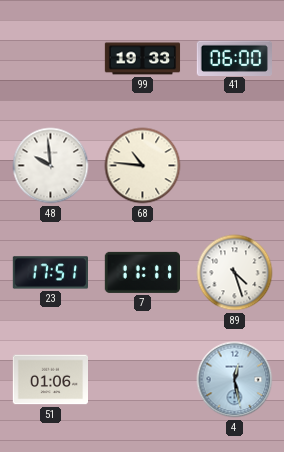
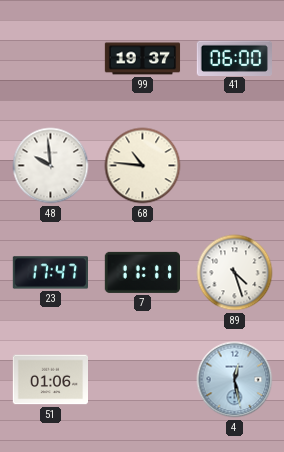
99: 19:33 -> 19:37 (143, 59)
23: 17:51 -> 17:47 (50, 273)
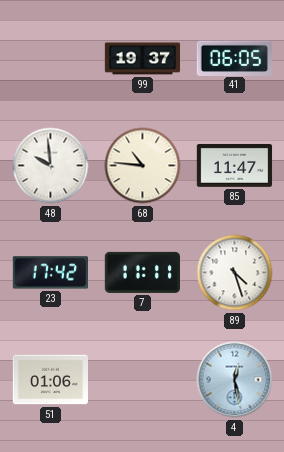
41: 06:00 -> 06:05 (234, 58)
85: none -> 11:47 (235, 166)
23: 17:47 -> 17:42 (50, 273)
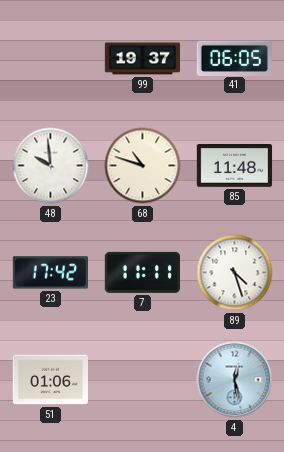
68: 10:46 -> 10:48 (143, 166)
85: 11:47 -> 11:48 (235, 166)
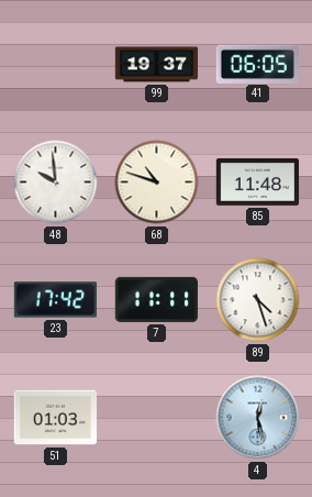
51: 01:06 -> 01:03 (55, 418)
